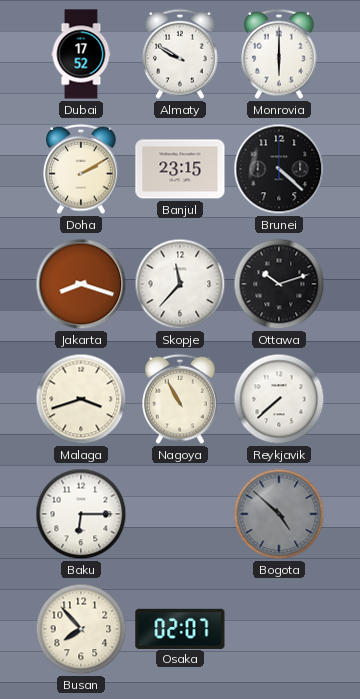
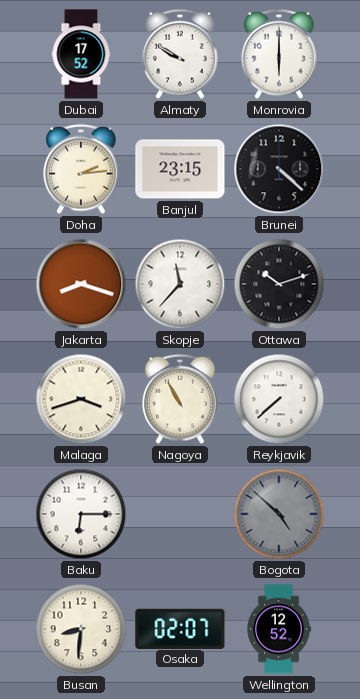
Doha: 2:10 -> 2:14 (81, 169)
Busan: 7:53 -> 8:31 (81, 629)
Wellington: none -> 12:52 (278, 629)
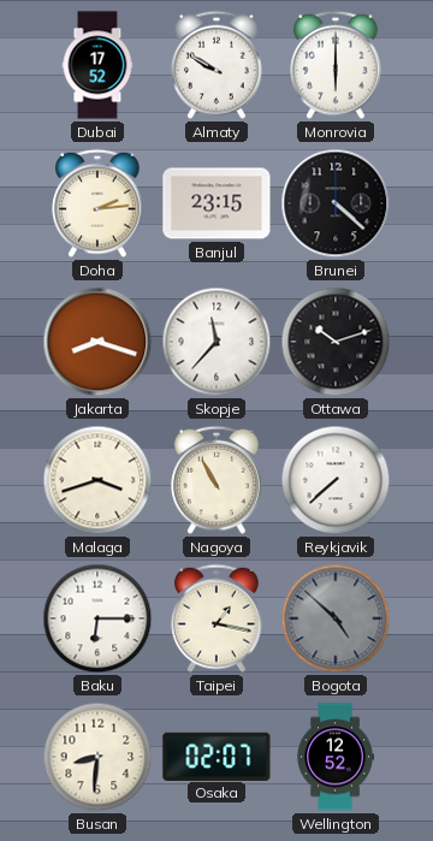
Taipei: none -> 1:17 (216, 618)
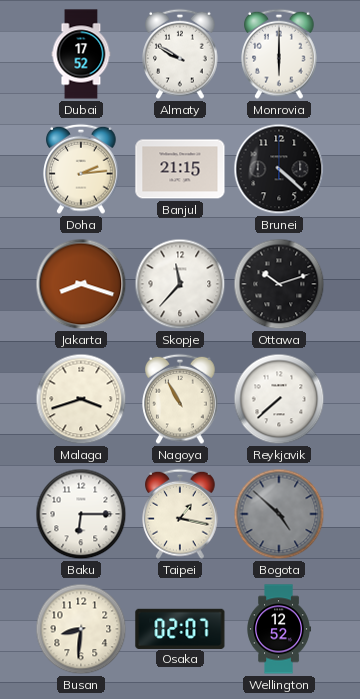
Banjul: 23:15 -> 21:15 (180, 169)
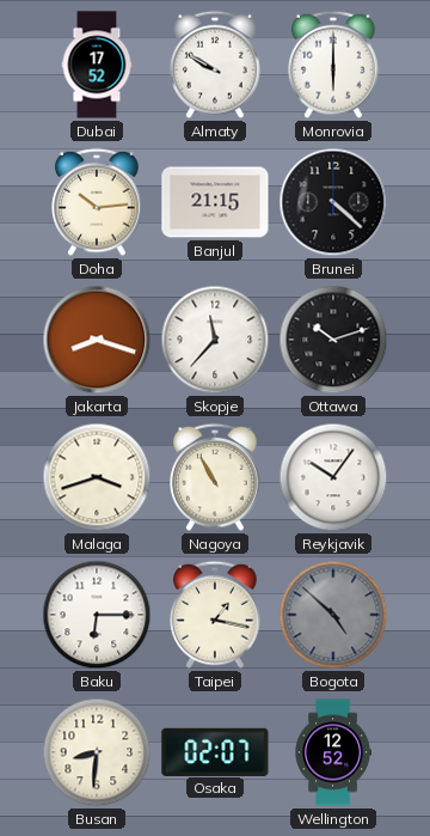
Doha: 2:14 -> 10:14 (97, 202)
Reykjavik: 7:38 -> 10:06 (333, 477)
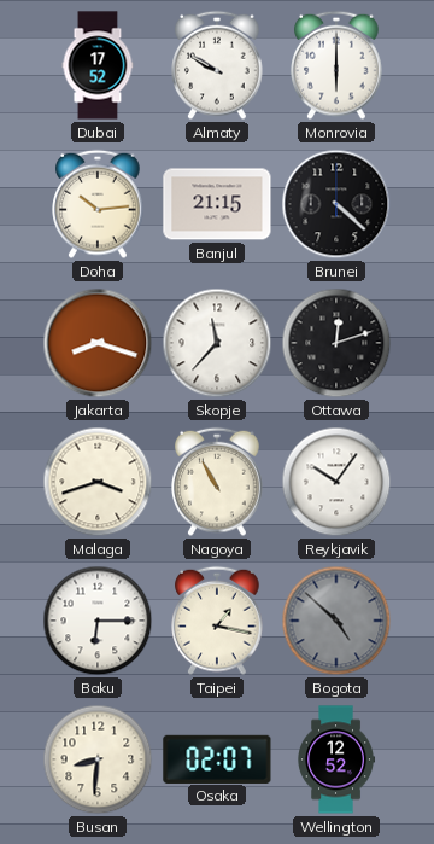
Ottawa: 10:12 -> 12:12 (336, 343)
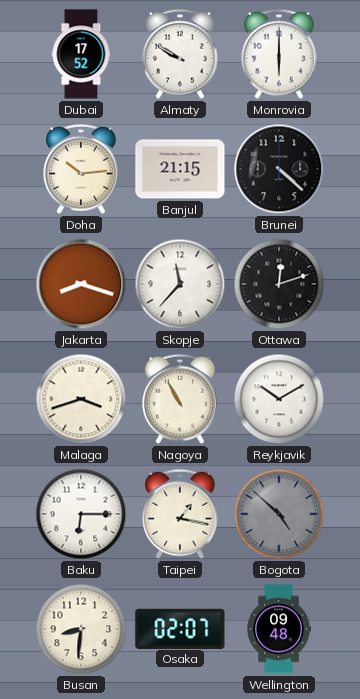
Reykjavik: 10:06 -> 10:10 (279, 399)
Wellington: 12:52 -> 09:48 (278, 629)
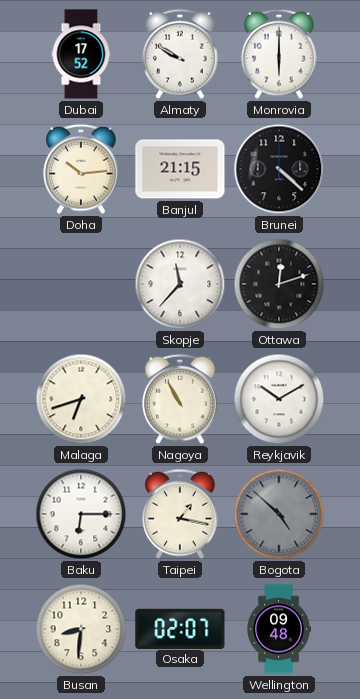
Jakarta: 8:18 -> none (81, 284)
Malaga: 3:42 -> 6:42 (81, 399)
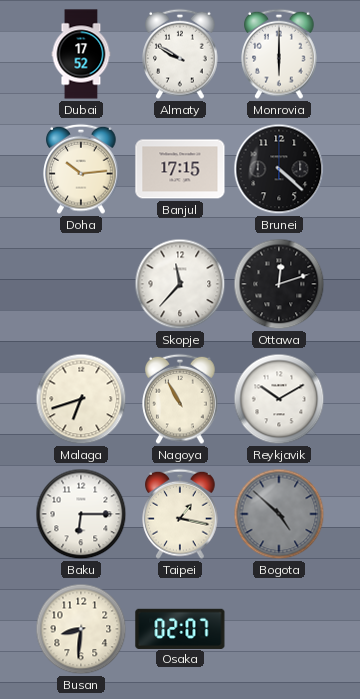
Banjul: 21:15 -> 17:15 (180, 169)
Wellington: 09:48 -> none (278, 629)
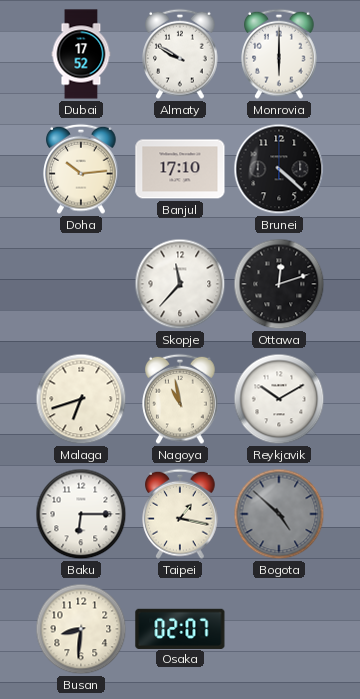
Banjul: 17:15 -> 17:10 (180, 169)
Nagoya: 10:55 -> 10:58 (180, 399)
